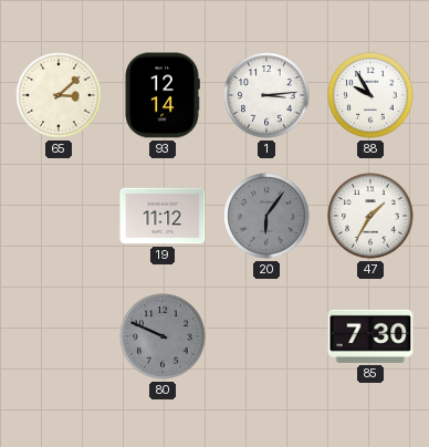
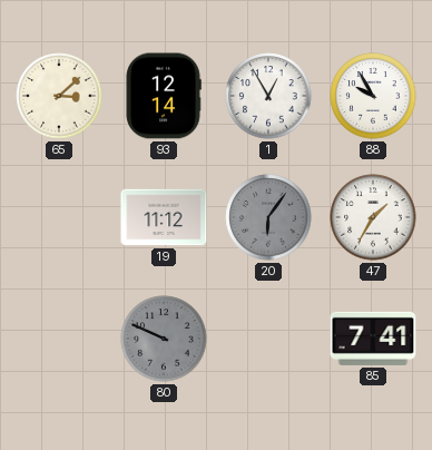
1: 3:14 -> 12:55 (268, 96)
85: 7:30 -> 7:41 (373, 339)
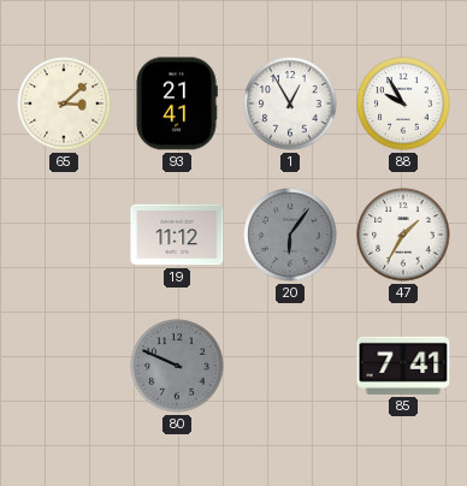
93: 12:14 -> 21:41 (177, 103)
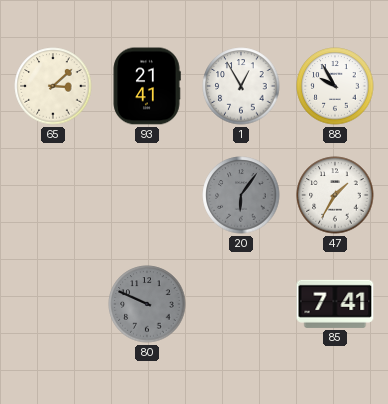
19: 11:12 -> none (177, 235)
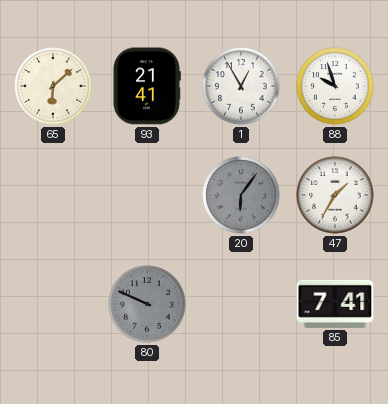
65: 3:08 -> 6:08 (53, 86)
88: 9:55 -> 9:57 (335, 86)
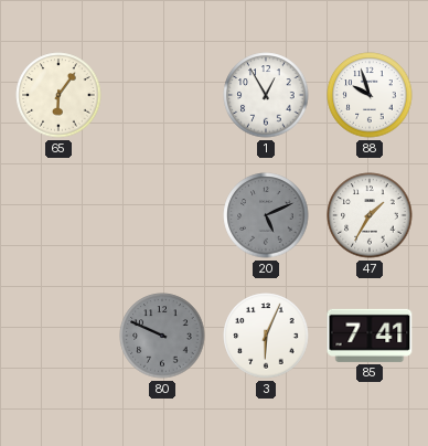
65: 6:08 -> 6:06 (58, 95)
93: 21:41 -> none (147, 86)
20: 6:06 -> 5:11 (266, 215)
3: none -> 6:04 (266, 336)
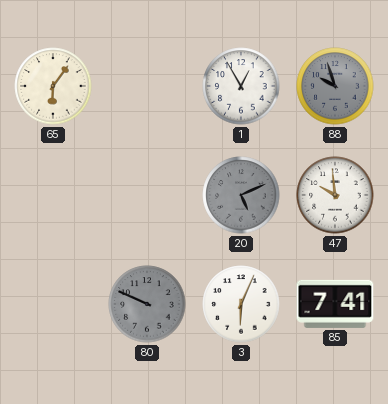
88 dial: white -> grey (335, 86)
47: 1:35 -> 9:59 (335, 195)
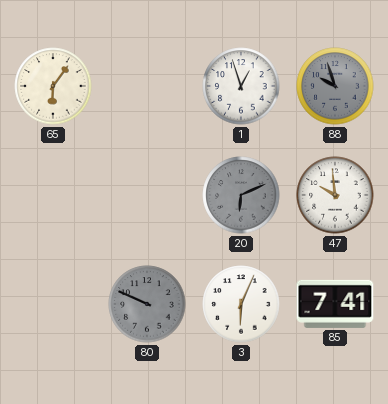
1: 12:55 -> 12:57 (241, 86)
20: 5:11 -> 6:11 (241, 195)
